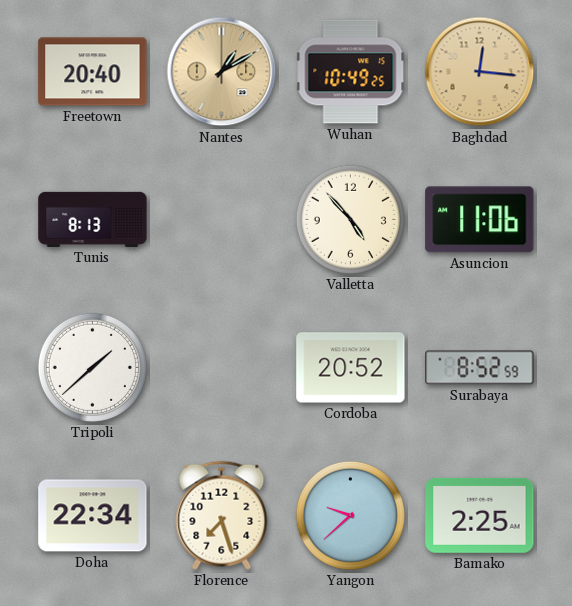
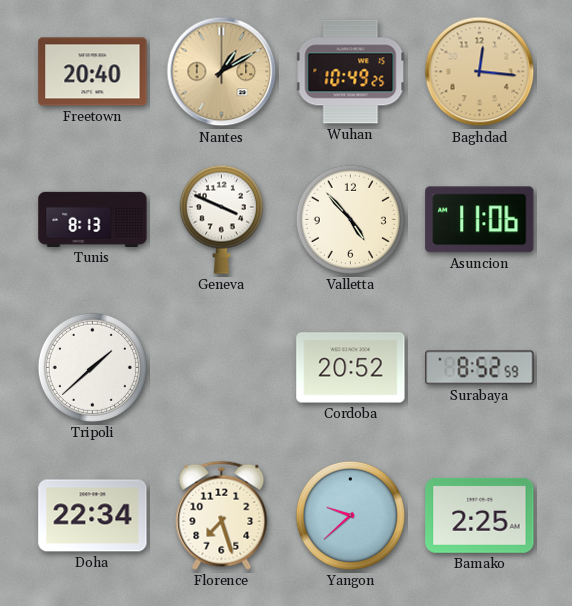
Geneva: none -> 3:49 (221, 219)
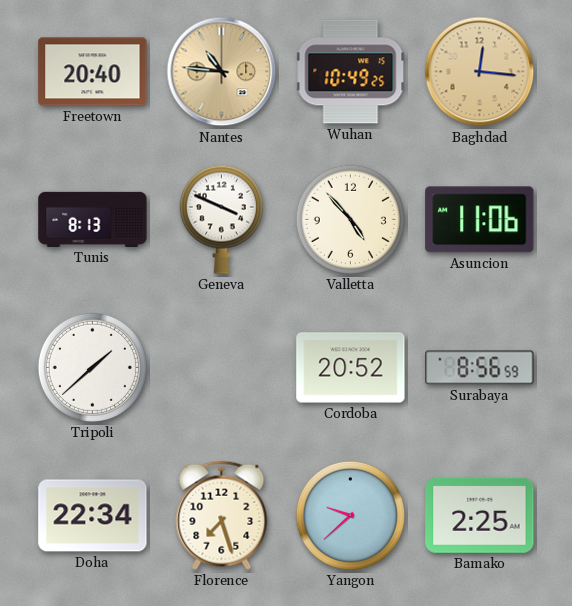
Nantes: 1:10 -> 10:46 (222, 72)
Surabaya: 8:52 -> 8:56 (480, 368)
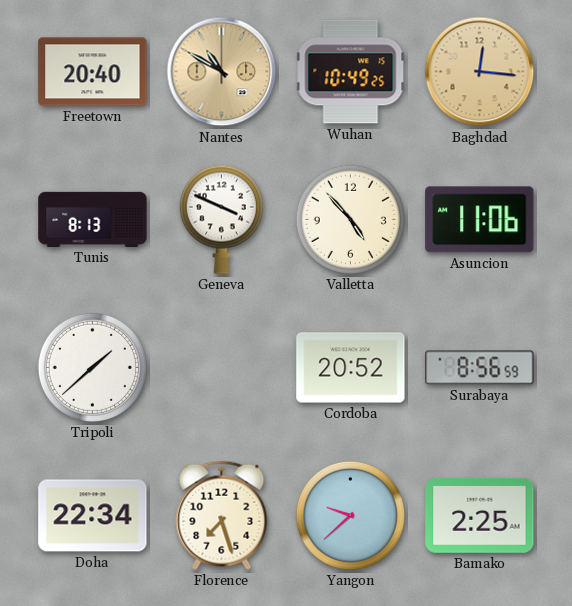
Nantes: 10:46 -> 10:50 (222, 72)
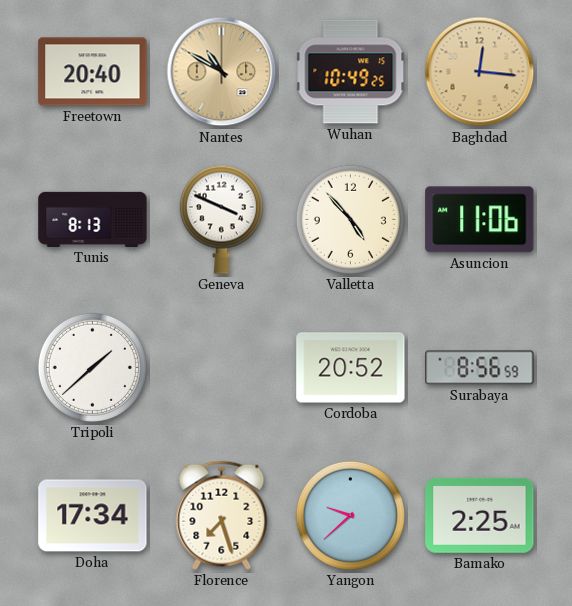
Doha: 22:34 -> 17:34 (93, 516)
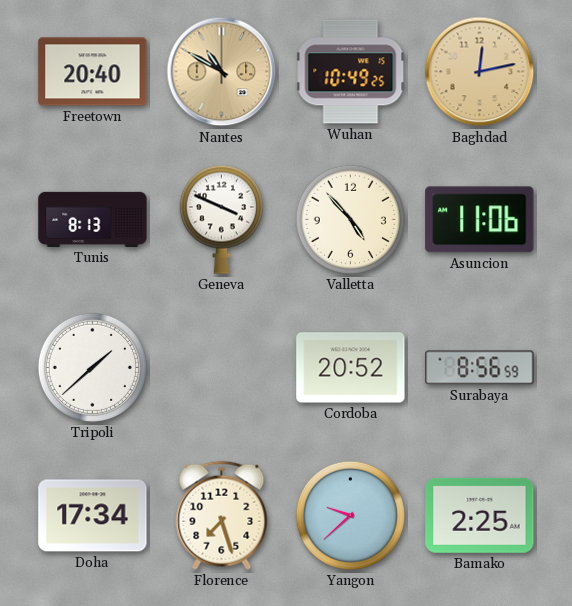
Baghdad: 12:16 -> 12:13 (480, 72)
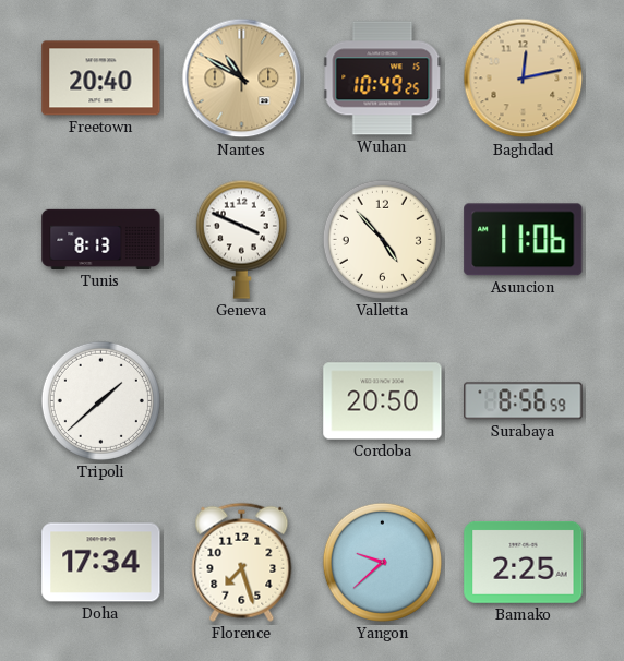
Cordoba: 20:52 -> 20:50 (383, 401)
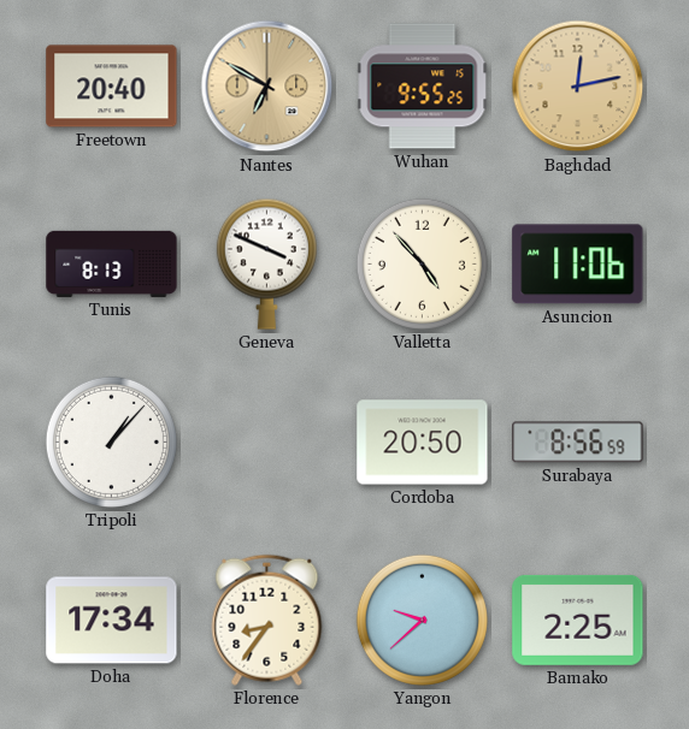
Nantes: 10:50 -> 6:50 (267, 87)
Wuhan: 10:49 -> 9:55 (423, 87)
Tripoli: 1:38 -> 1:07 (111, 441)
Florence: 7:27 -> 8:36 (267, 620)
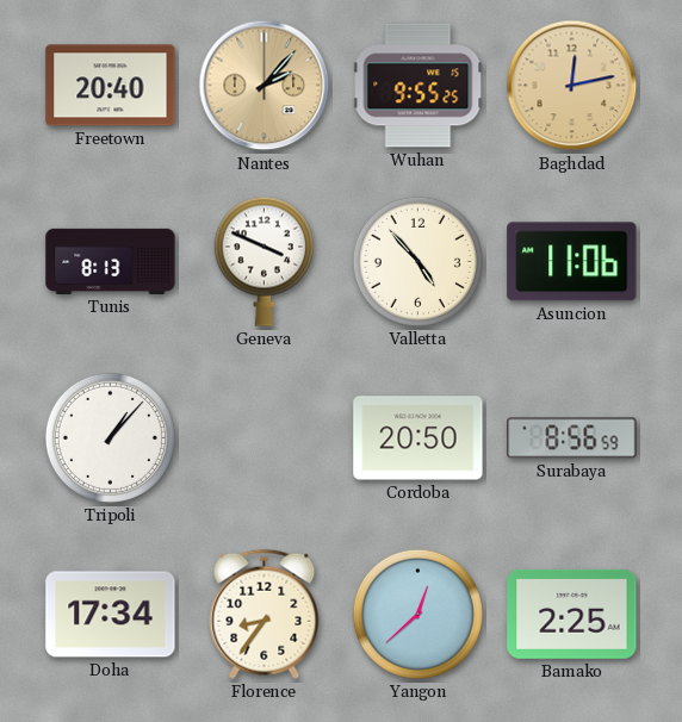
Nantes: 6:50 -> 2:07 (265, 86)
Yangon: 9:38 -> 12:38 (417, 614)
